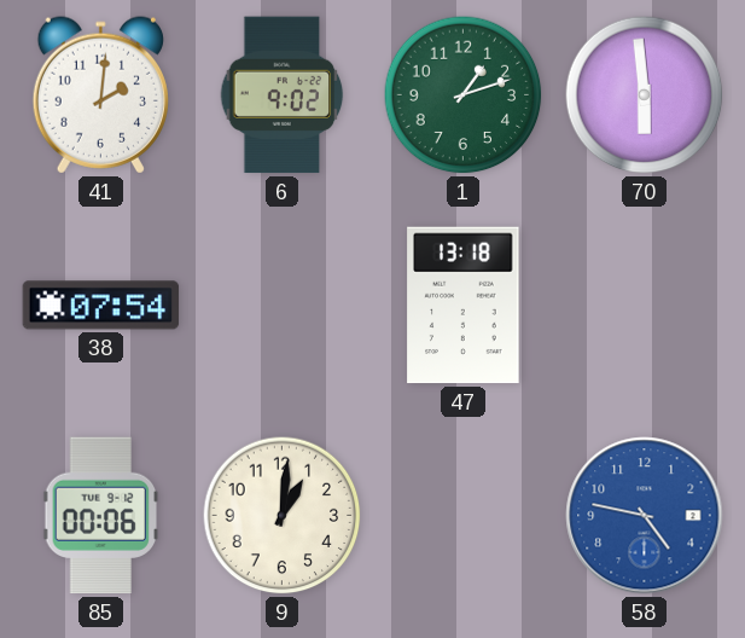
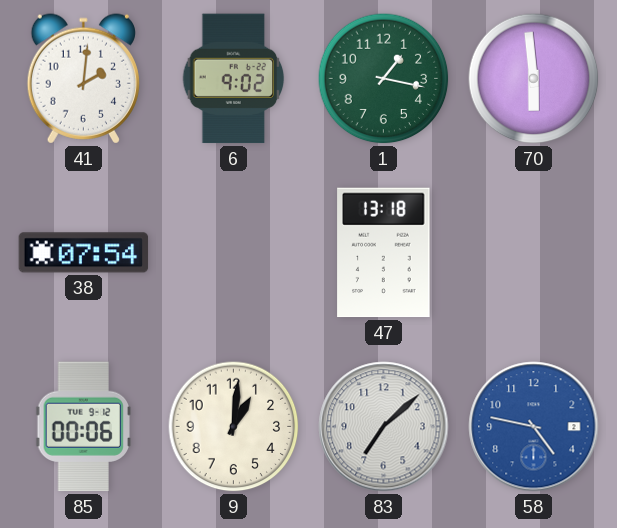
1: 1:12 -> 1:17 (384, 79)
83: none -> 7:08 (384, 427)
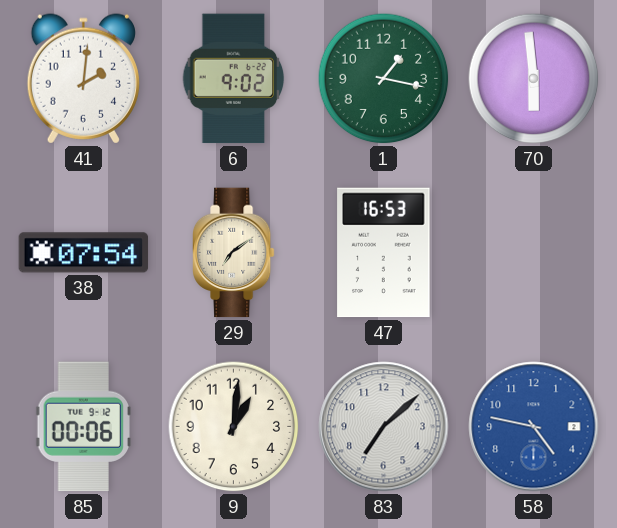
29: none -> 7:09 (233, 253)
47: 13:18 -> 16:53 (384, 253)
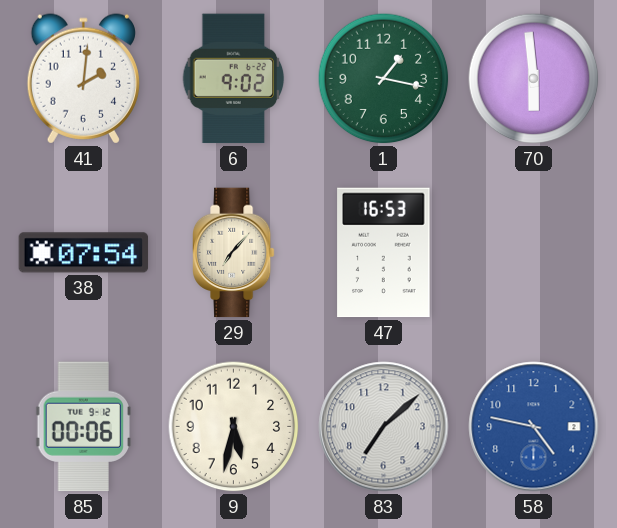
29: 7:09 -> 7:07 (233, 253)
9: 1:01 -> 5:32 (234, 427)
